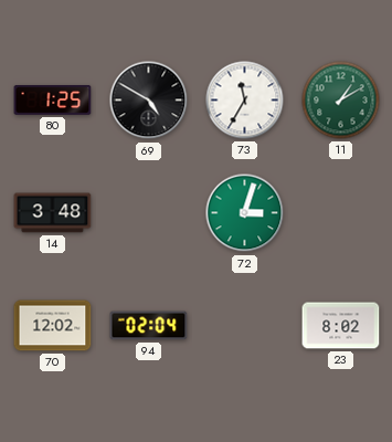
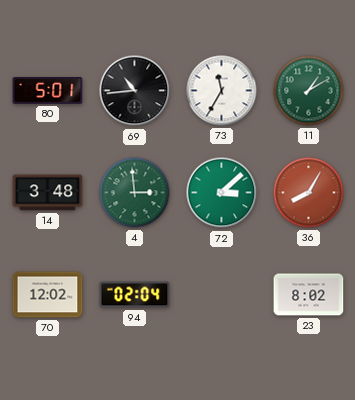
80: 1:25 -> 5:01 (48, 91)
69: 4:50 -> 10:44 (135, 91)
4: none -> 2:59 (135, 193)
72: 3:03 -> 3:08 (222, 193)
36: none -> 8:05 (309, 193)
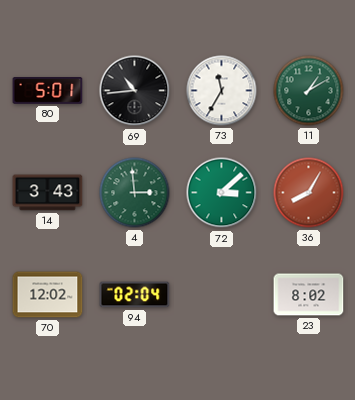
14: 3:48 -> 3:43 (48, 193)
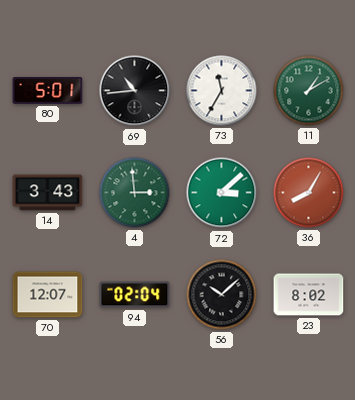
70: 12:02 -> 12:07 (48, 295)
56: none -> 10:08 (222, 295)
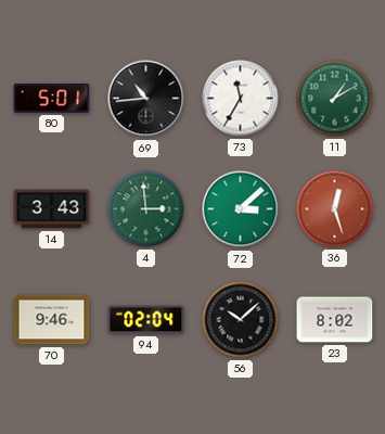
36: 8:05 -> 12:27 (335, 209)
70: 12:07 -> 9:46 (52, 320)
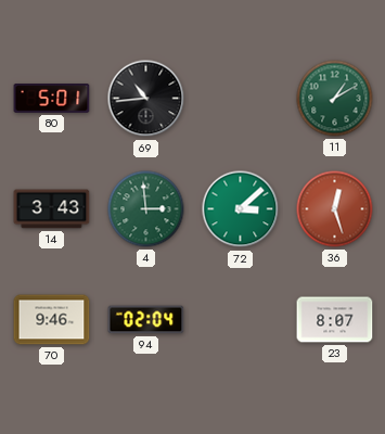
73: 11:35 -> none (241, 99)
56: 10:08 -> none (241, 320)
23: 8:02 -> 8:07 (335, 320)
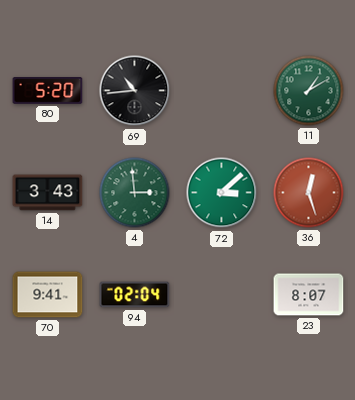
80: 5:01 -> 5:20 (48, 91)
70: 9:46 -> 9:41 (48, 295)
